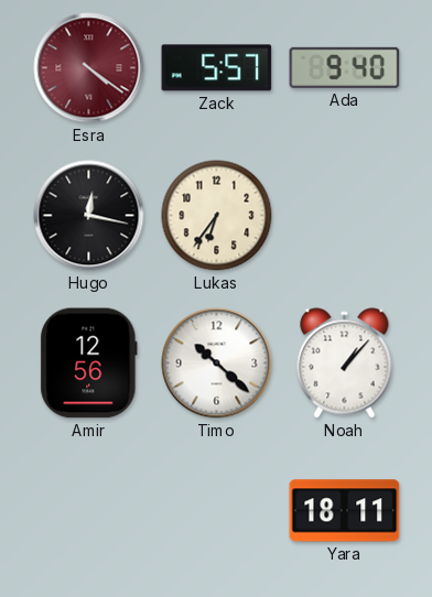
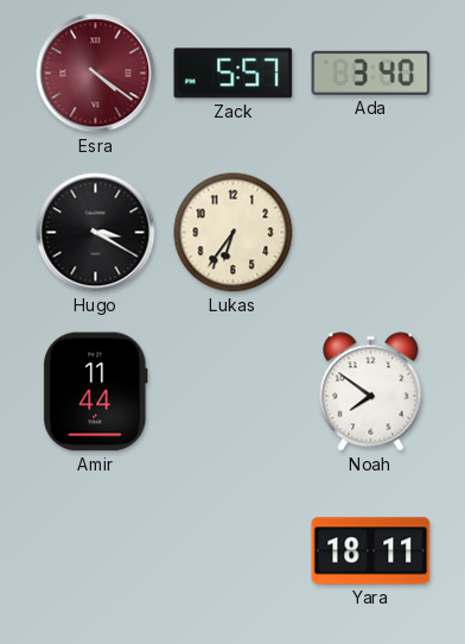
Ada: 9:40 -> 3:40 (371, 72)
Hugo: 12:17 -> 3:20 (96, 233)
Amir: 12:56 -> 11:44 (96, 392)
Timo: 10:22 -> none (217, 363)
Noah: 1:07 -> 7:51 (371, 392)
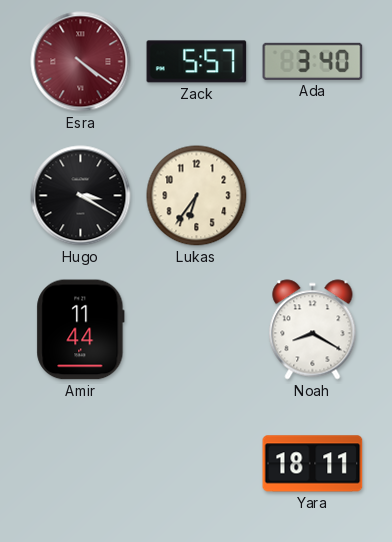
Noah: 7:51 -> 8:20 (313, 330)
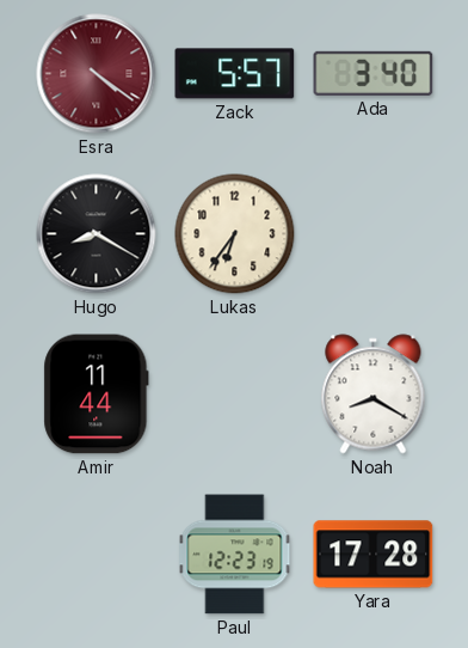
Hugo: 3:20 -> 8:20 (97, 234)
Paul: none -> 12:23 (235, 555)
Yara: 18:11 -> 17:28 (374, 555)
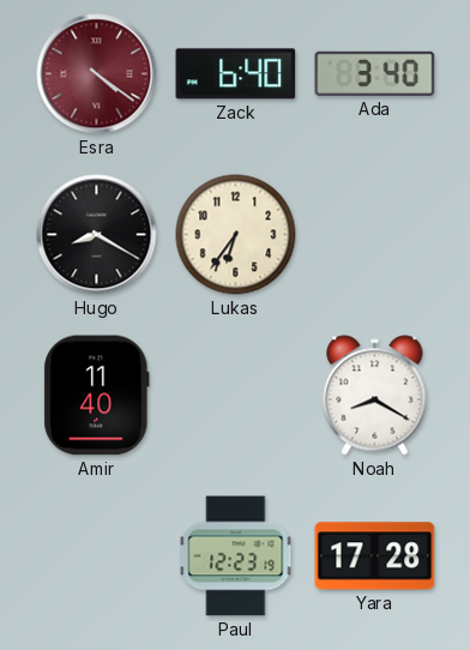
Zack: 5:57 -> 6:40 (236, 74)
Amir: 11:44 -> 11:40 (97, 396)
